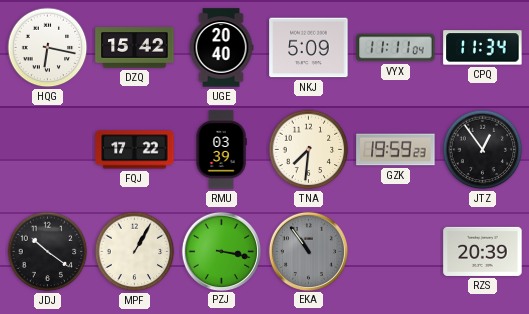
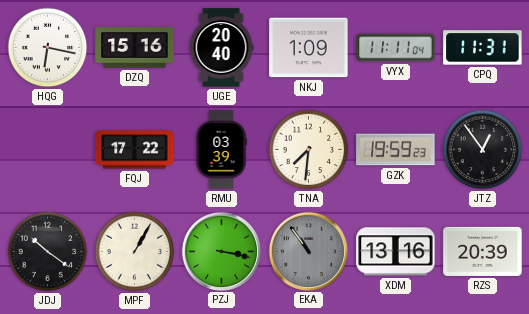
DZQ: 15:42 -> 15:16 (135, 48)
NKJ: 5:09 -> 1:09 (309, 48)
CPQ: 11:34 -> 11:31 (483, 48)
XDM: none -> 13:16 (396, 252)
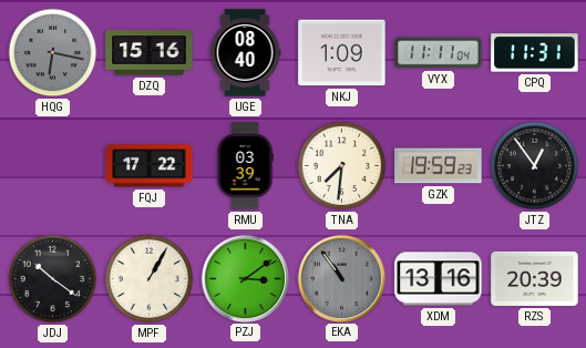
HQG dial: white -> grey (53, 53)
UGE: 20:40 -> 08:40 (245, 53)
PZJ: 3:17 -> 3:09 (245, 278)
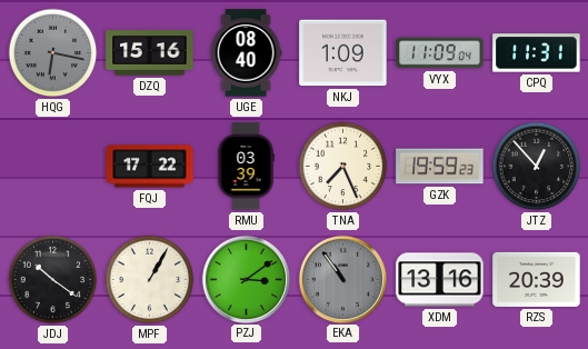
VYX: 11:11 -> 11:09 (440, 53)
TNA: 7:31 -> 7:26 (343, 167)
JTZ: 12:54 -> 12:53 (537, 167)
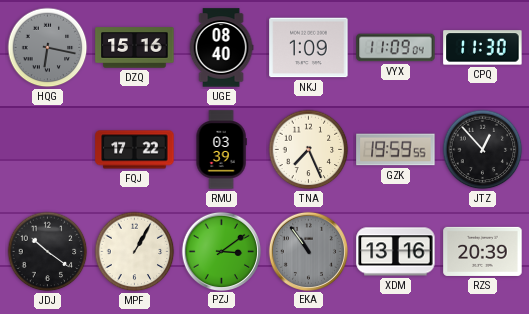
CPQ: 11:31 -> 11:30 (483, 48)
GZK: 19:59:23 -> 19:59:55 (396, 150)
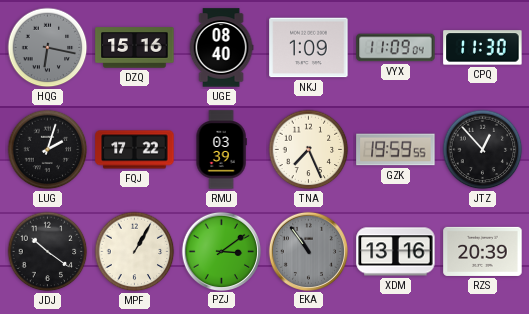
LUG: none -> 2:03 (48, 150)
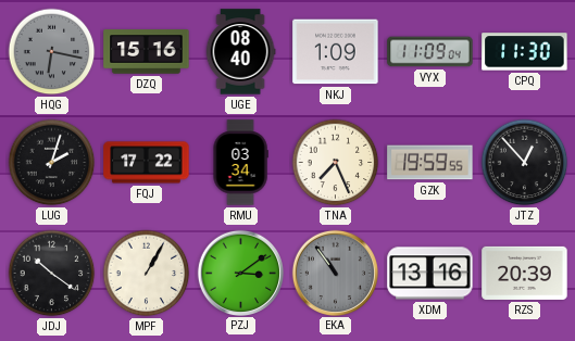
RMU: 03:39 -> 03:34 (240, 163)
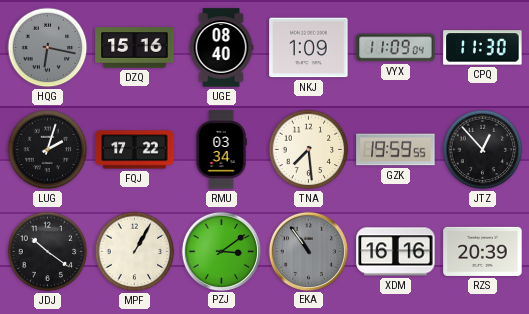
TNA: 7:26 -> 7:29 (309, 150)
XDM: 13:16 -> 16:16 (396, 252)
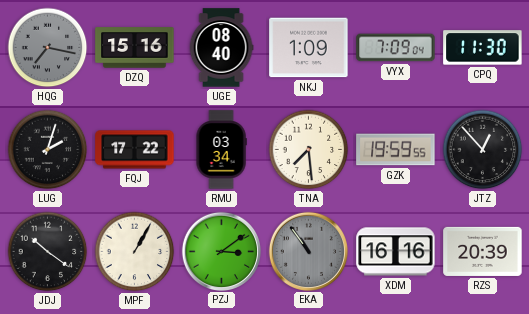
HQG: 6:17 -> 7:17 (48, 48)
VYX: 11:09 -> 7:09 (396, 48)
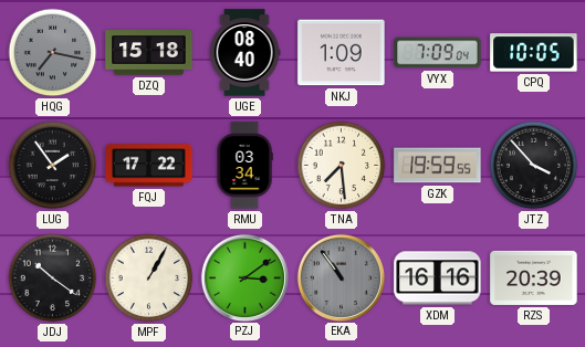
DZQ: 15:16 -> 15:18 (149, 53)
CPQ: 11:30 -> 10:05 (534, 53)
LUG: 2:03 -> 1:54 (53, 166)
JTZ: 12:53 -> 3:53 (534, 166)
